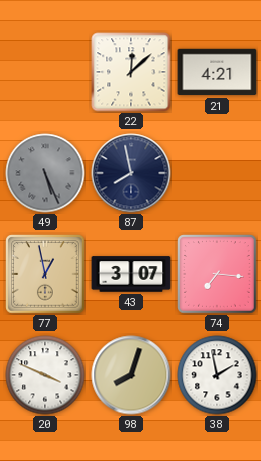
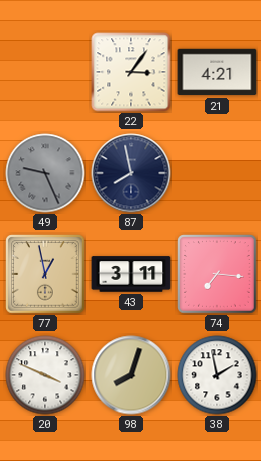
22: 12:08 -> 3:06 (131, 72)
49: 5:26 -> 9:26 (45, 173)
43: 3:07 -> 3:11 (131, 274)
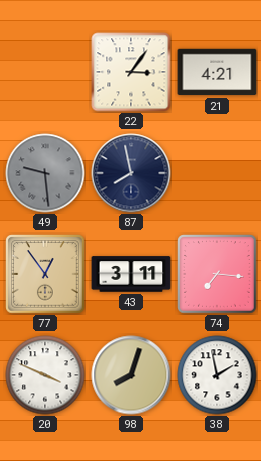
49: 9:26 -> 9:29 (45, 173)
77: 12:58 -> 12:54 (45, 274)
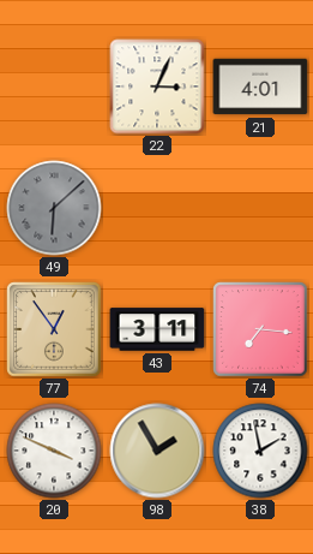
22: 3:06 -> 3:04 (157, 87)
21: 4:21 -> 4:01 (260, 87)
49: 9:29 -> 6:08 (54, 208)
87: 7:58 -> none (131, 173)
98: 8:03 -> 1:55 (157, 451)
